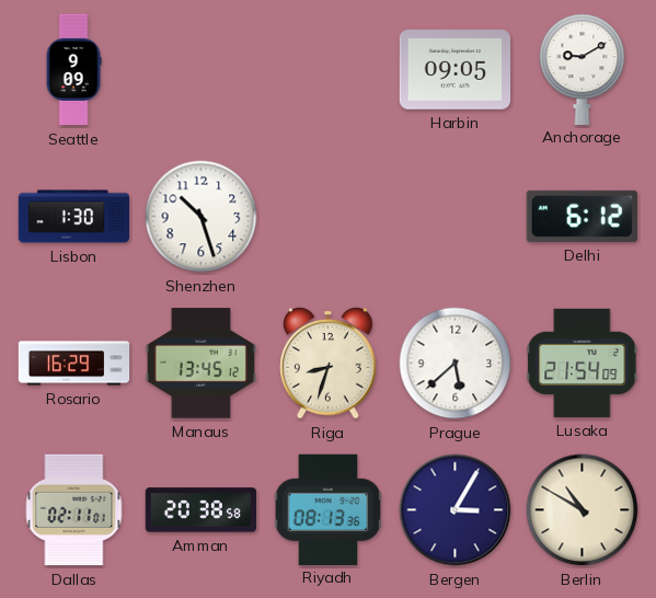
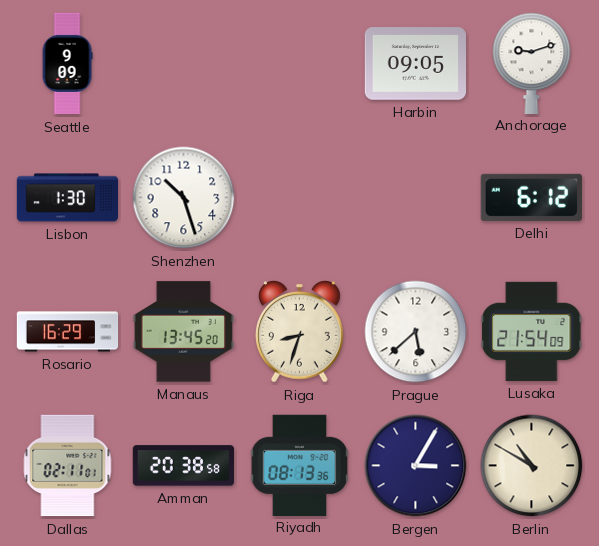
Anchorage: 9:10 -> 9:12 (532, 63)
Manaus: 13:45:12 -> 13:45:20 (183, 332)
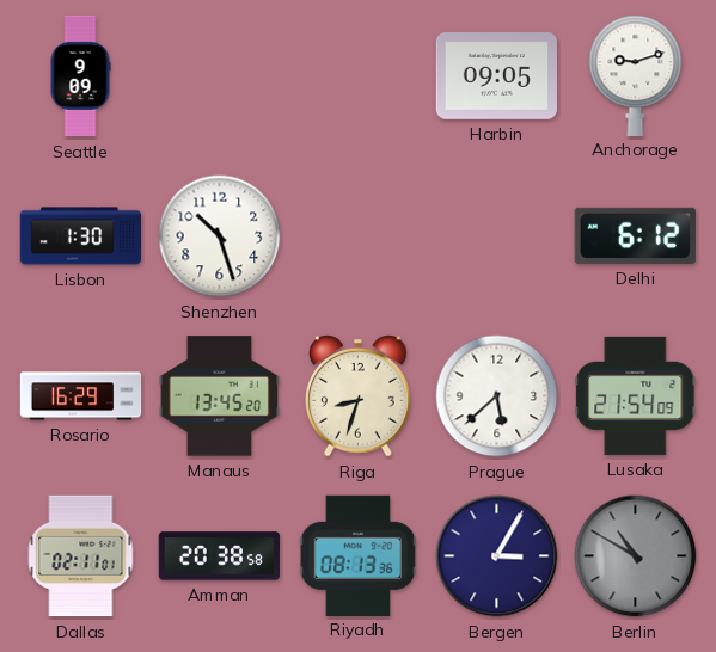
Berlin dial: cream -> grey (636, 556)
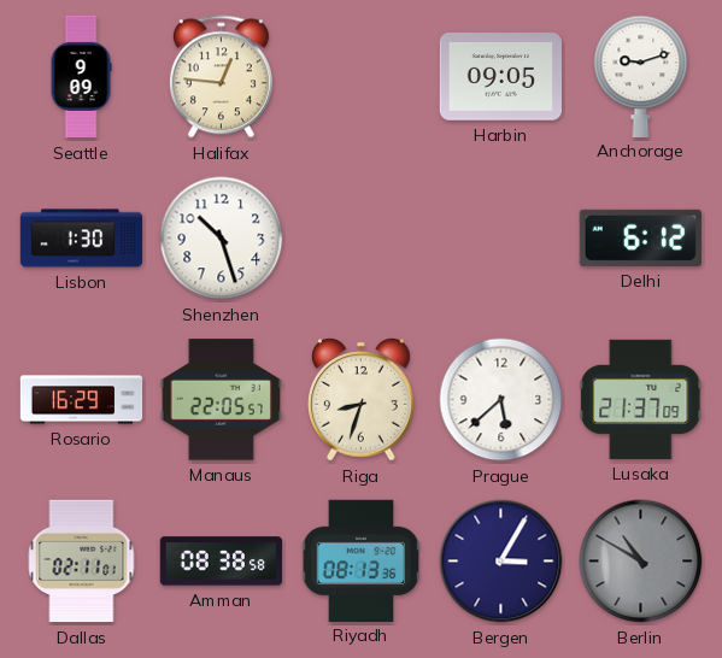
Halifax: none -> 12:46 (221, 77)
Manaus: 13:45 -> 22:05 (221, 400)
Lusaka: 21:54 -> 21:37 (641, 399)
Amman: 20:38 -> 08:38 (222, 562)
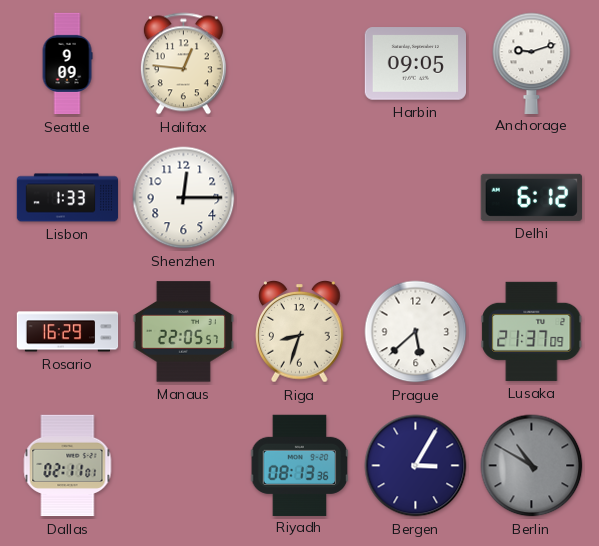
Lisbon: 1:30 -> 1:33 (68, 198)
Shenzhen: 10:27 -> 12:15 (184, 198)
Amman: 08:38 -> none (222, 562)
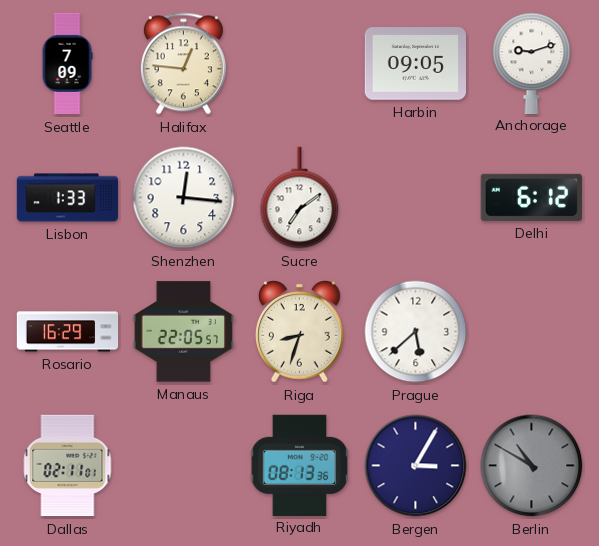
Seattle: 9:09 -> 7:09 (67, 64)
Shenzhen: 12:15 -> 12:16 (184, 198)
Sucre: none -> 7:09 (300, 198)
Lusaka: 21:37 -> none (532, 331)
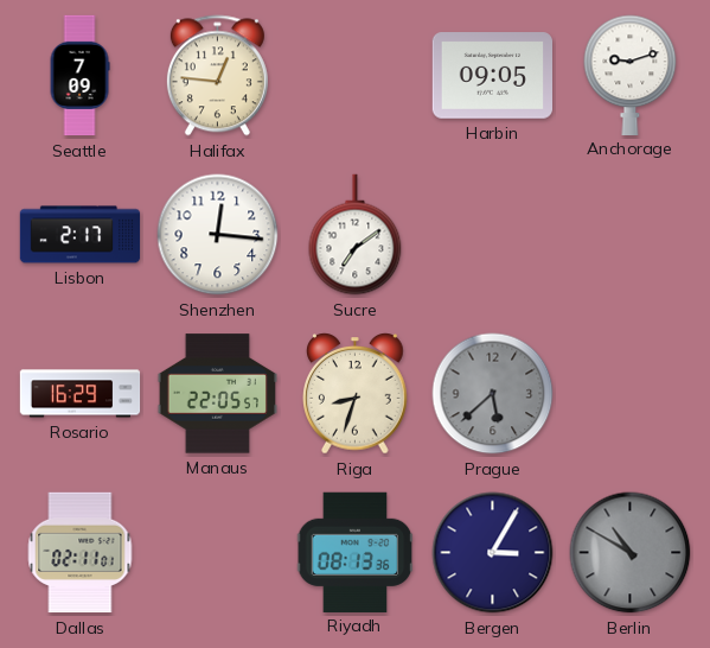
Lisbon: 1:33 -> 2:17 (81, 235)
Delhi: 6:12 -> none (531, 197)
Prague dial: white -> grey (493, 394)
